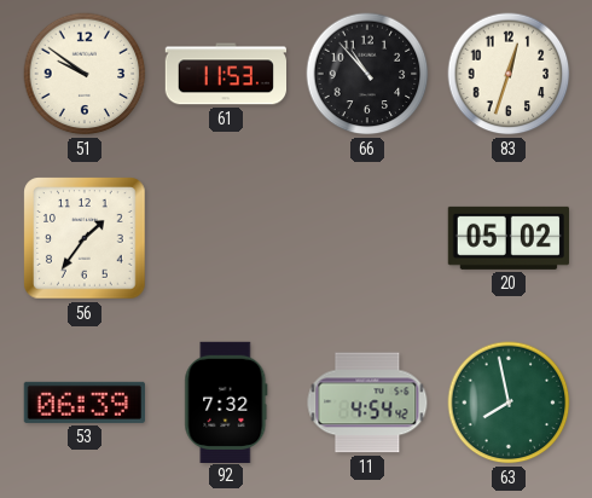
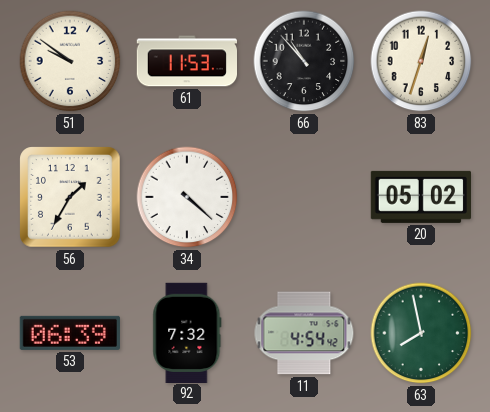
56: 1:36 -> 1:35 (70, 197)
34: none -> 4:22 (187, 197)
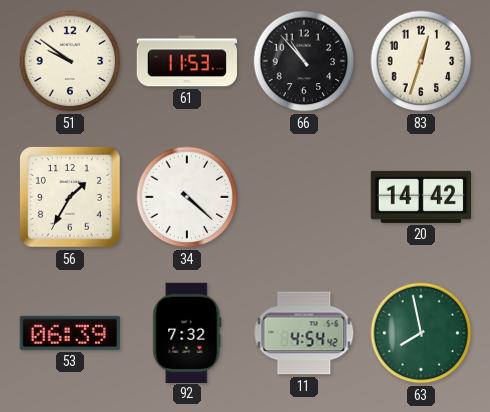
20: 05:02 -> 14:42 (420, 197)
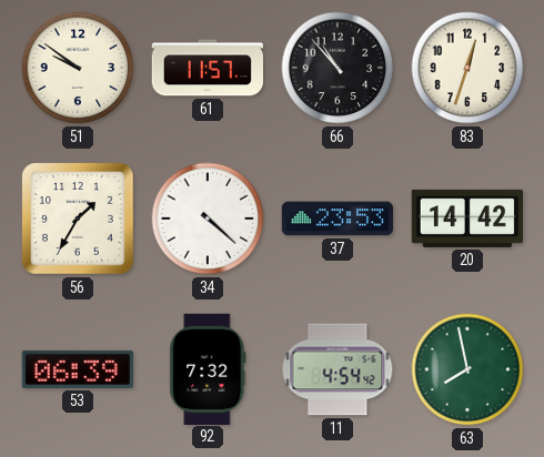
61: 11:53 -> 11:57 (206, 68)
37: none -> 23:53 (338, 219)
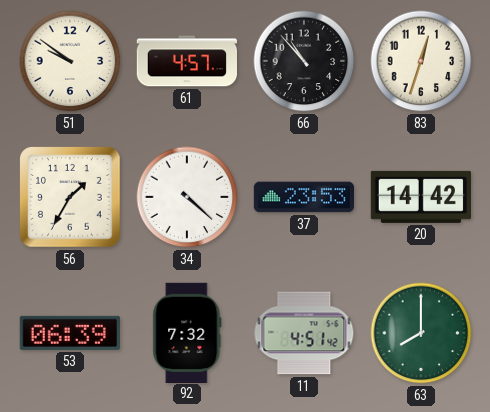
61: 11:57 -> 4:57 (186, 61)
11: 4:54 -> 4:51 (304, 333)
63: 7:58 -> 8:00 (421, 333)
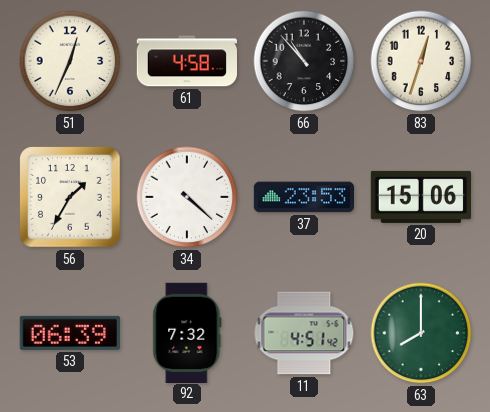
51: 9:51 -> 12:34 (70, 61)
61: 4:57 -> 4:58 (186, 61)
20: 14:42 -> 15:06 (420, 197)
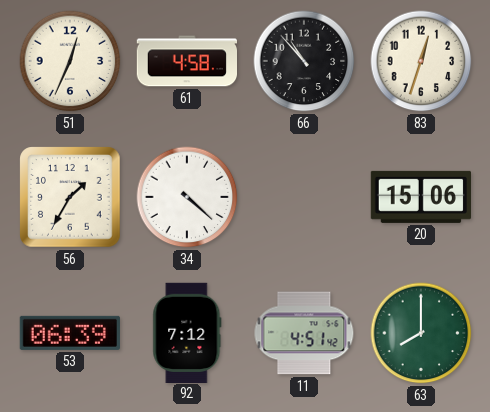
37: 23:53 -> none (304, 197)
92: 7:32 -> 7:12 (187, 332)
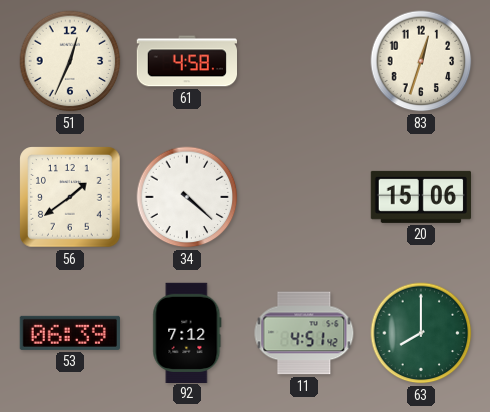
66: 10:53 -> none (304, 61)
56: 1:35 -> 1:39 (70, 197)
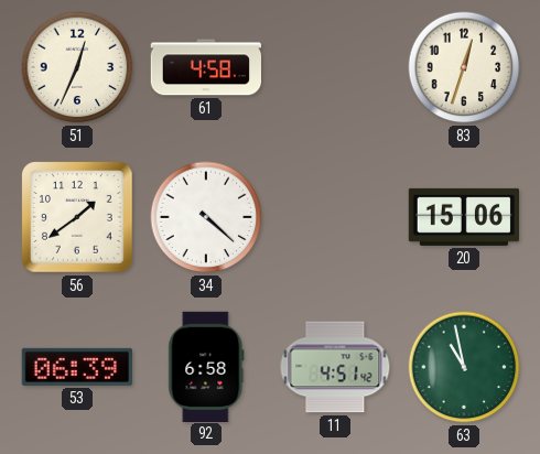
92: 7:12 -> 6:58 (206, 366)
63: 8:00 -> 10:58 (464, 367)
